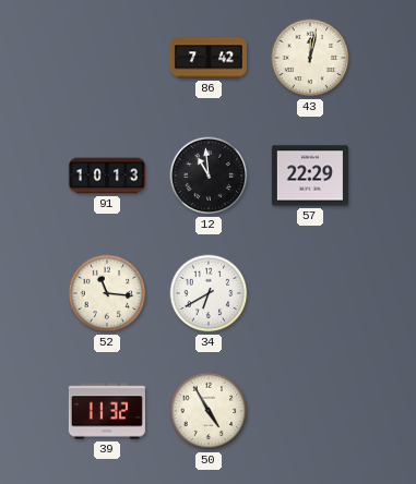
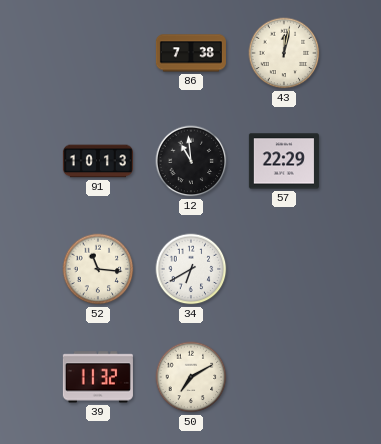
86: 7:42 -> 7:38 (191, 53)
50: 4:55 -> 7:10 (191, 377)
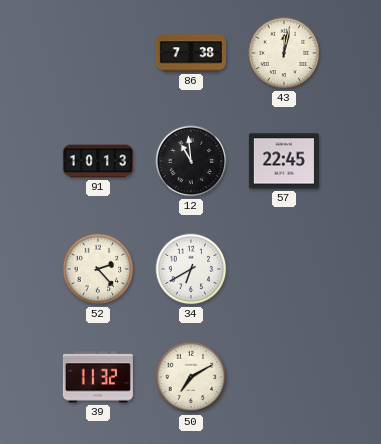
57: 22:29 -> 22:45 (284, 161)
52: 11:16 -> 2:23 (98, 269)
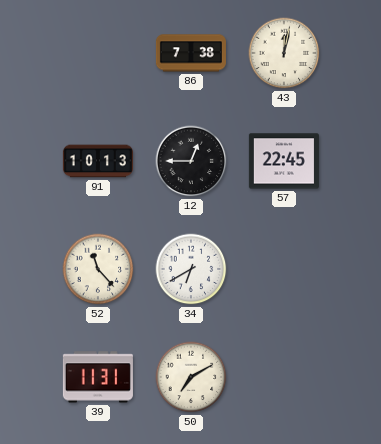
12: 10:59 -> 12:45 (191, 161)
52: 2:23 -> 11:23 (98, 269)
39: 11:32 -> 11:31 (98, 377)
